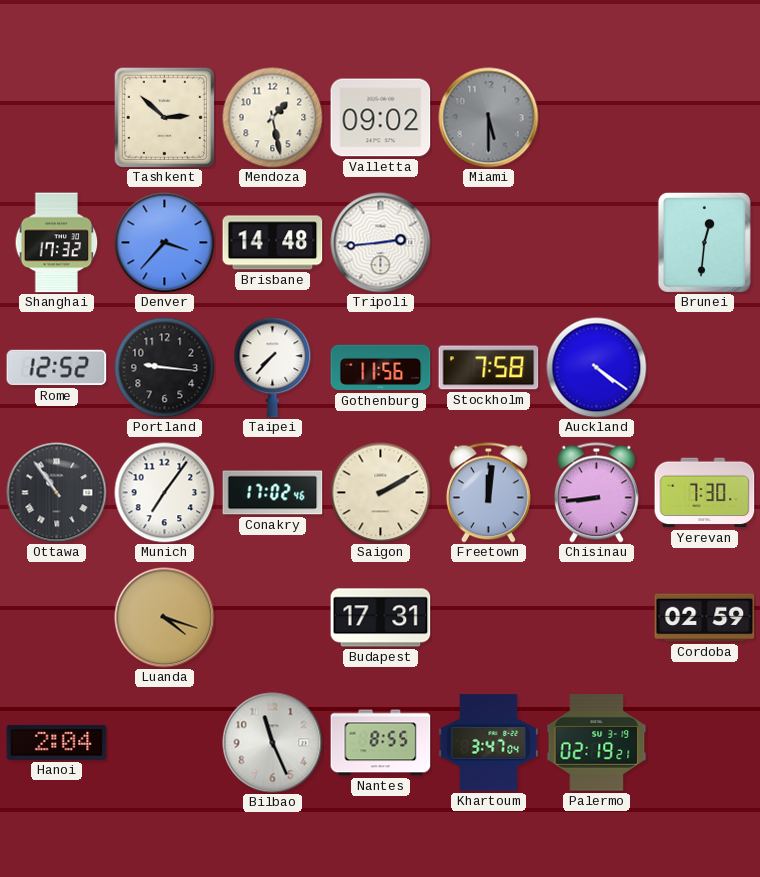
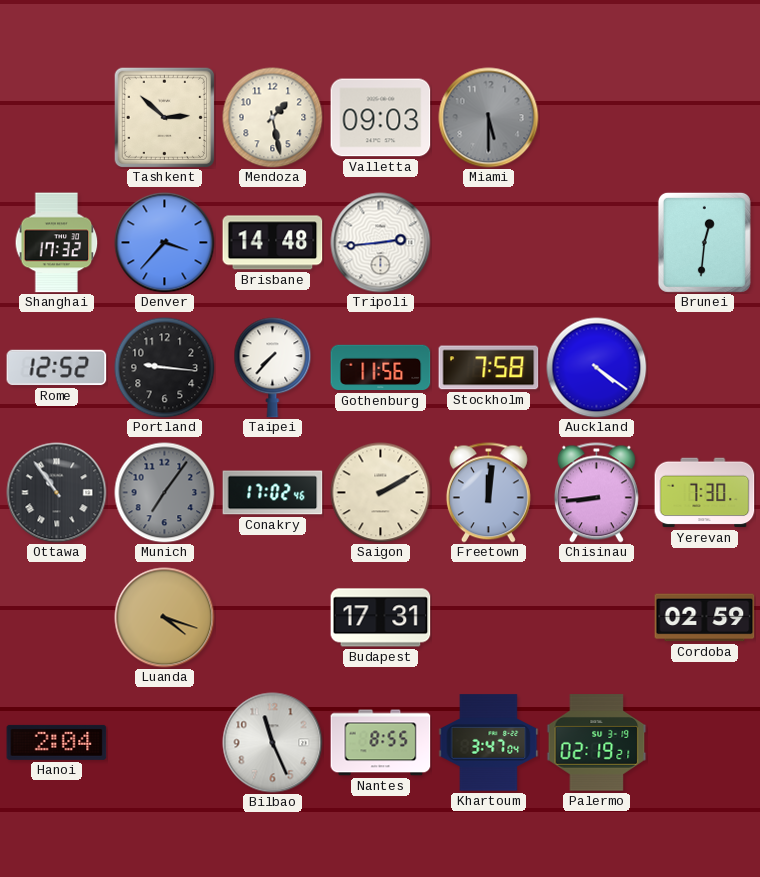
Valletta: 09:02 -> 09:03 (381, 118)
Munich dial: white -> grey (165, 493)
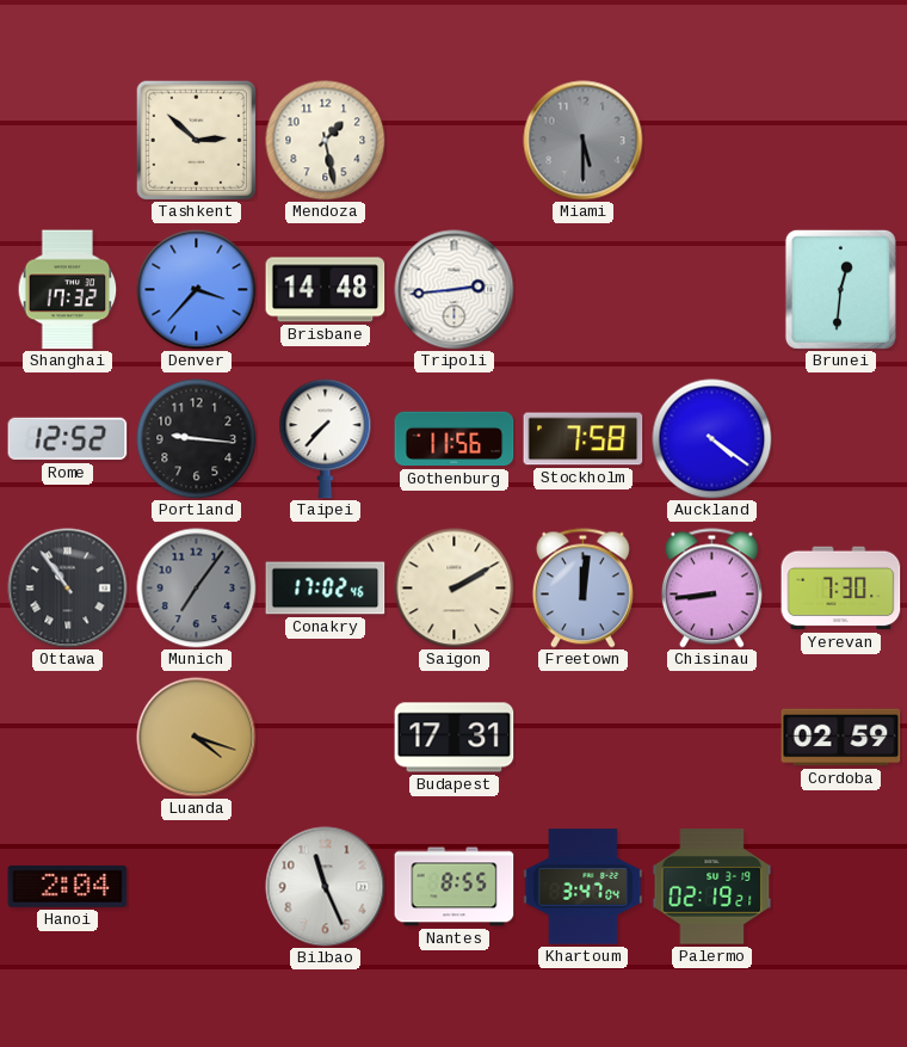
Valletta: 09:03 -> none (381, 118)
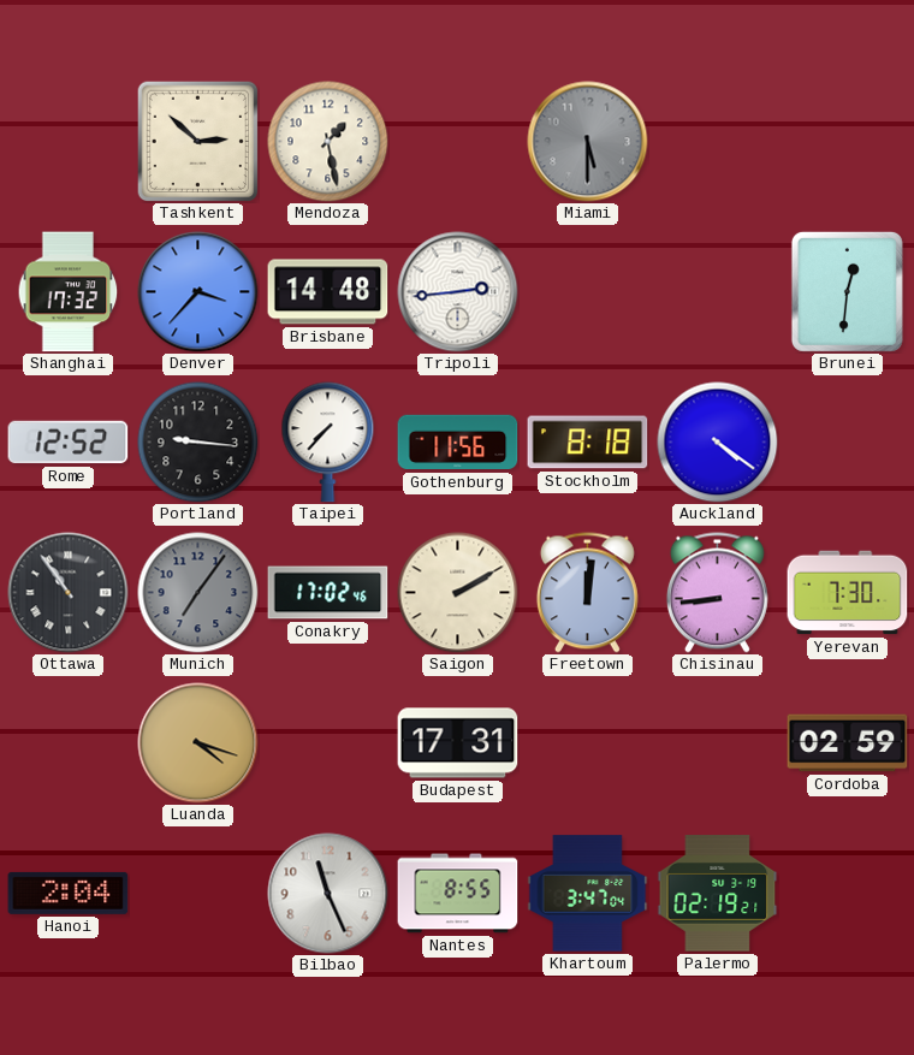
Stockholm: 7:58 -> 8:18 (588, 443)
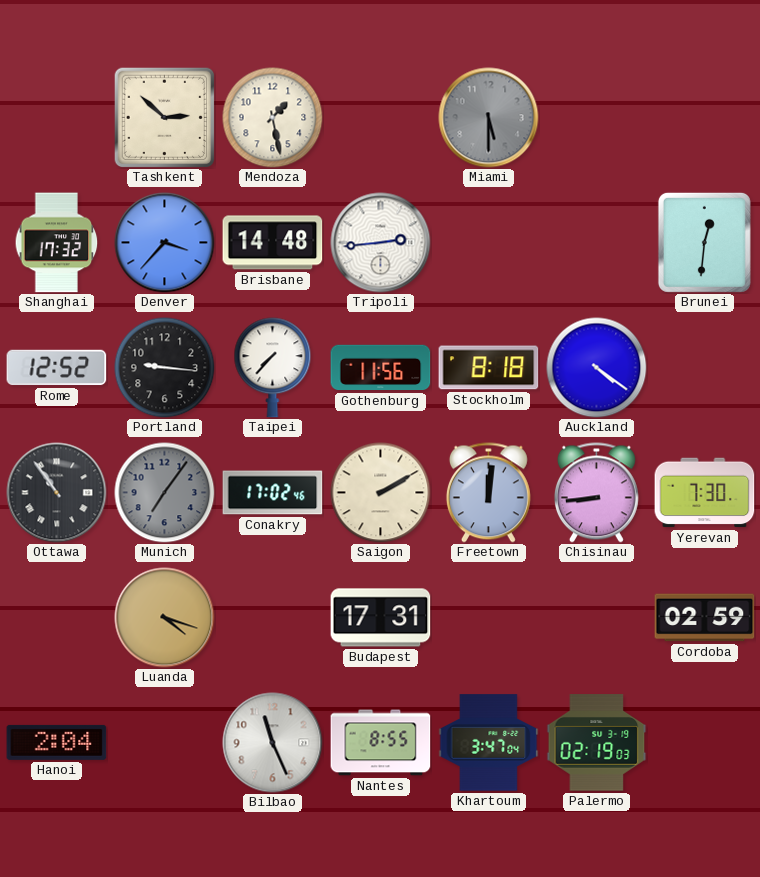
Palermo: 02:19:21 -> 02:19:03 (597, 743)
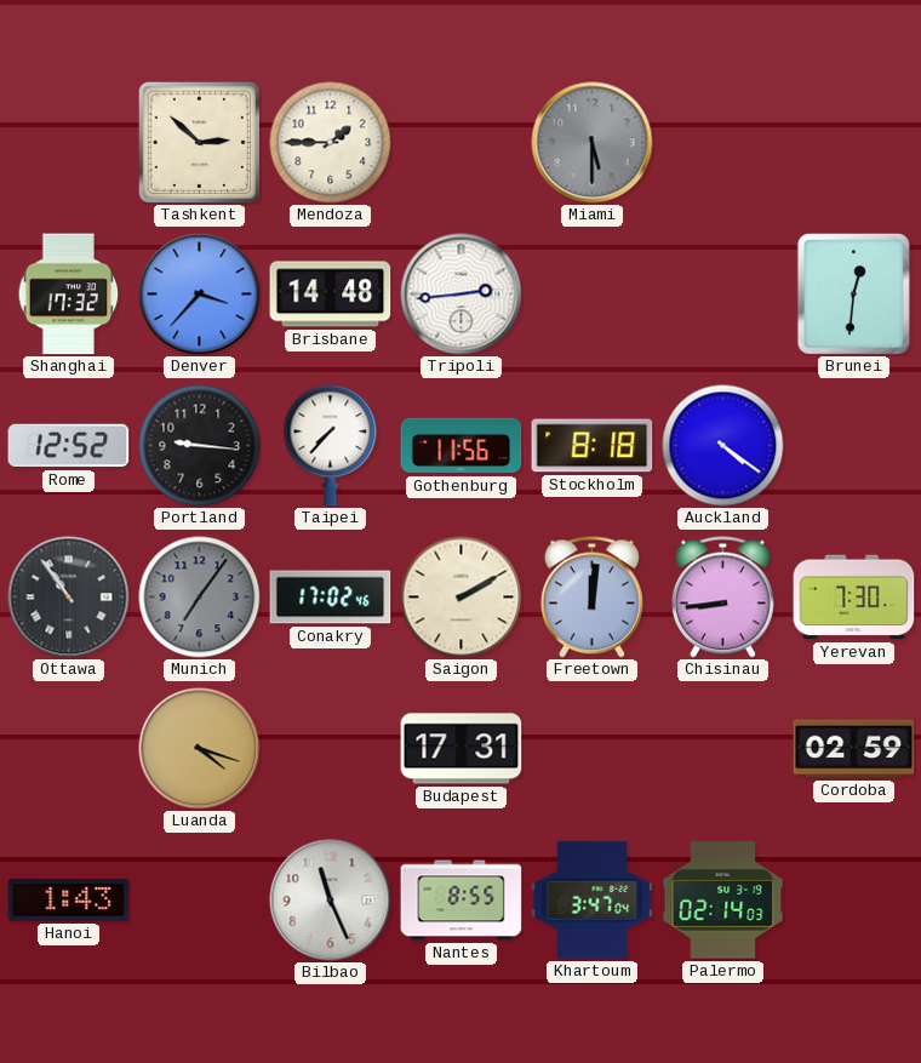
Mendoza: 1:28 -> 1:45 (331, 143)
Hanoi: 2:04 -> 1:43 (69, 899)
Palermo: 02:19 -> 02:14 (723, 901)
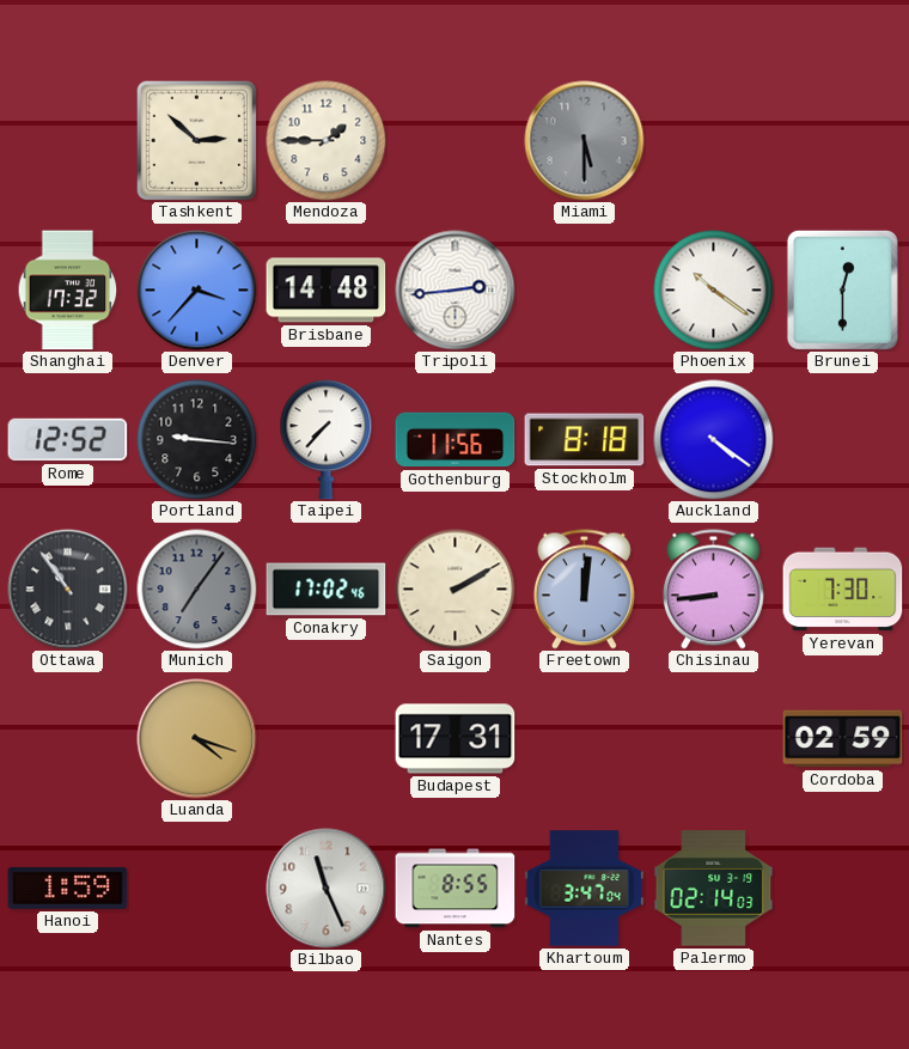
Phoenix: none -> 10:21 (714, 291)
Brunei: 12:31 -> 12:30 (842, 289)
Hanoi: 1:43 -> 1:59 (68, 888)
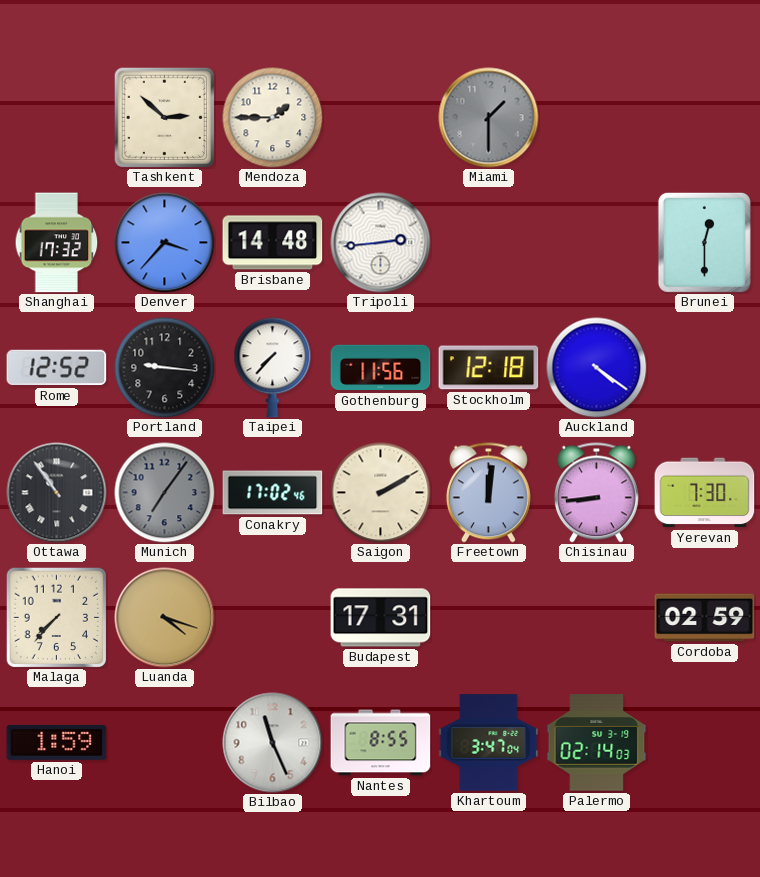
Miami: 5:30 -> 1:30 (489, 118)
Phoenix: 10:21 -> none (714, 291)
Stockholm: 8:18 -> 12:18 (489, 368)
Malaga: none -> 7:37 (56, 617)
